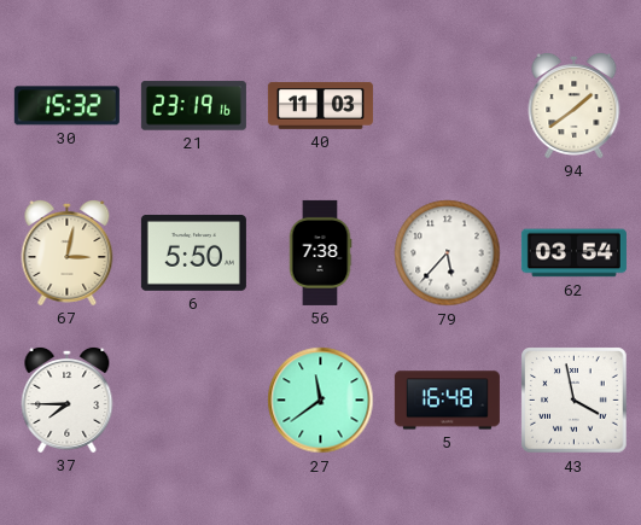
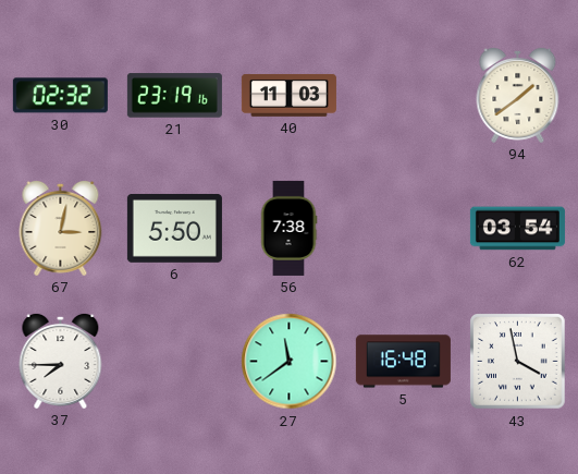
30: 15:32 -> 02:32 (60, 96)
79: 5:37 -> none (448, 253)
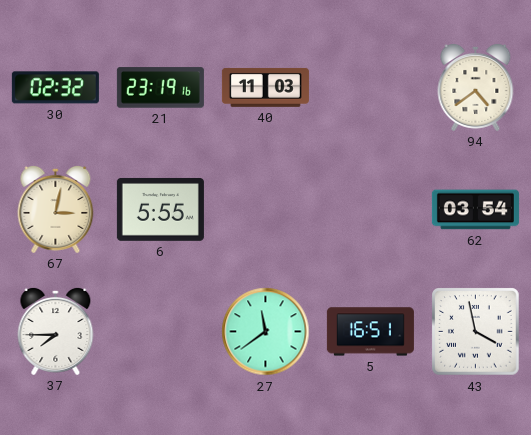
94: 1:39 -> 4:39 (476, 87)
6: 5:50 -> 5:55 (160, 209)
56: 7:38 -> none (288, 228)
5: 16:48 -> 16:51 (370, 332)
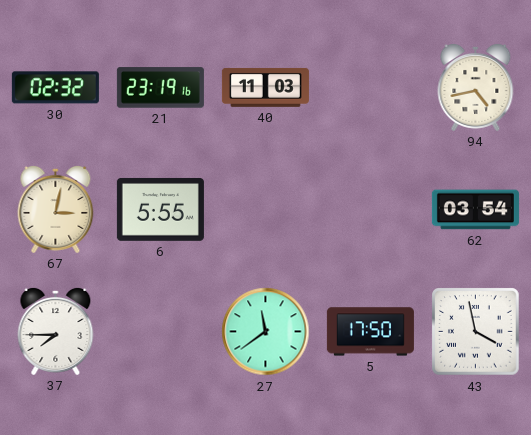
94: 4:39 -> 4:43 (476, 87)
5: 16:51 -> 17:50 (370, 332)
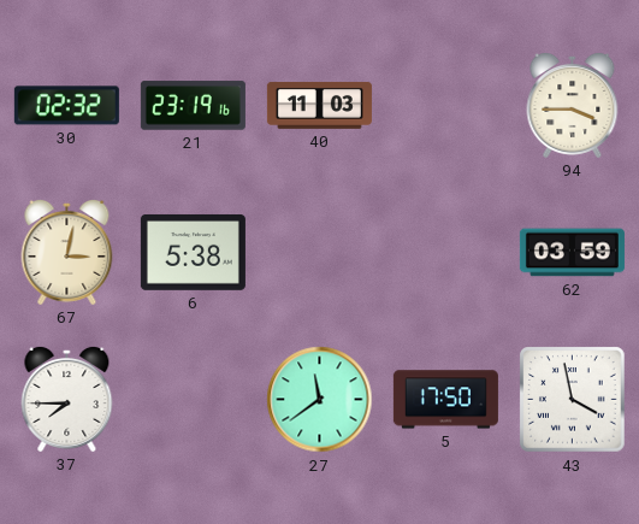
94: 4:43 -> 3:45 (573, 105)
6: 5:55 -> 5:38 (193, 252)
62: 03:54 -> 03:59 (572, 253)
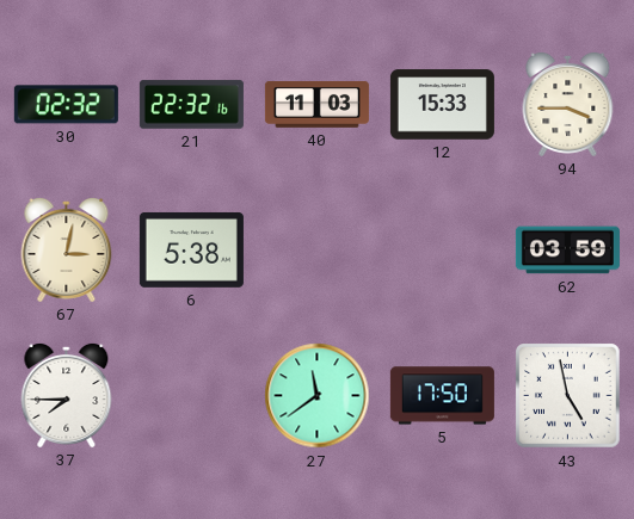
21: 23:19 -> 22:32 (191, 105)
12: none -> 15:33 (442, 105)
43: 3:58 -> 4:58 (568, 396)
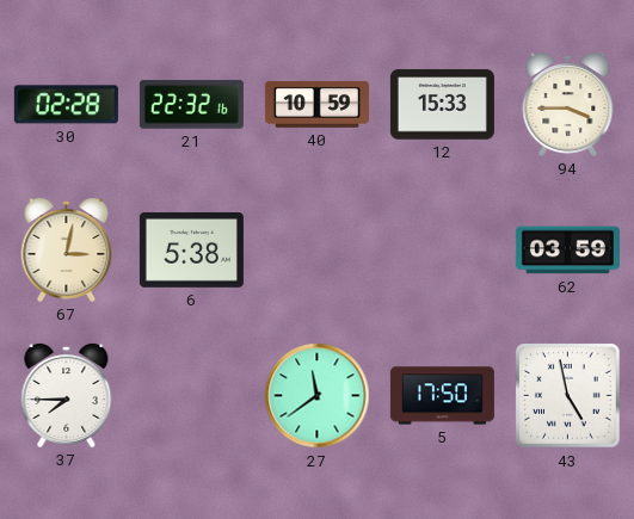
30: 02:32 -> 02:28 (66, 105)
40: 11:03 -> 10:59 (316, 104)
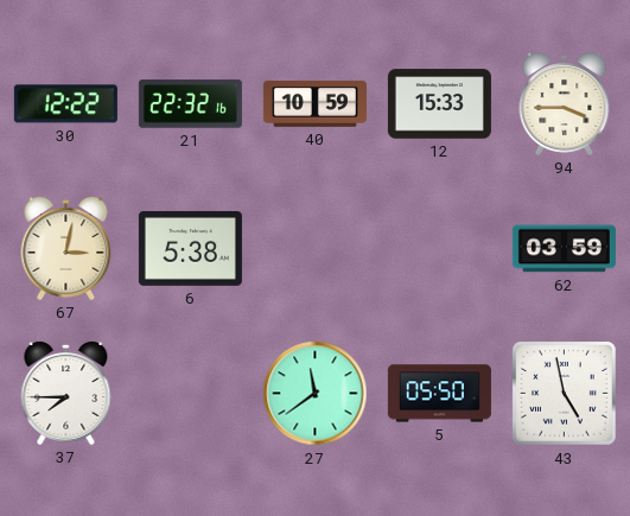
30: 02:28 -> 12:22 (65, 104)
5: 17:50 -> 05:50 (439, 394)
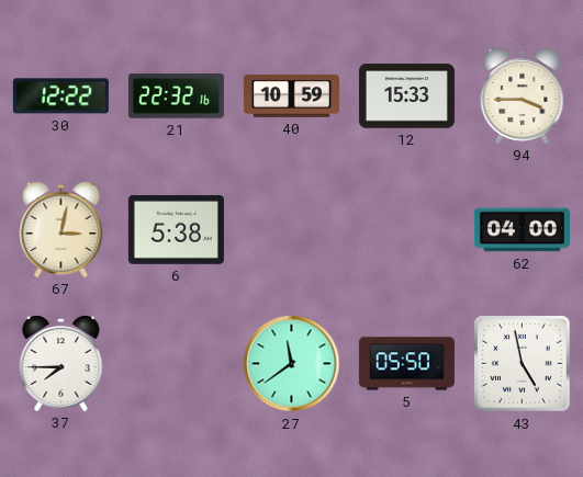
62: 03:59 -> 04:00 (522, 230)
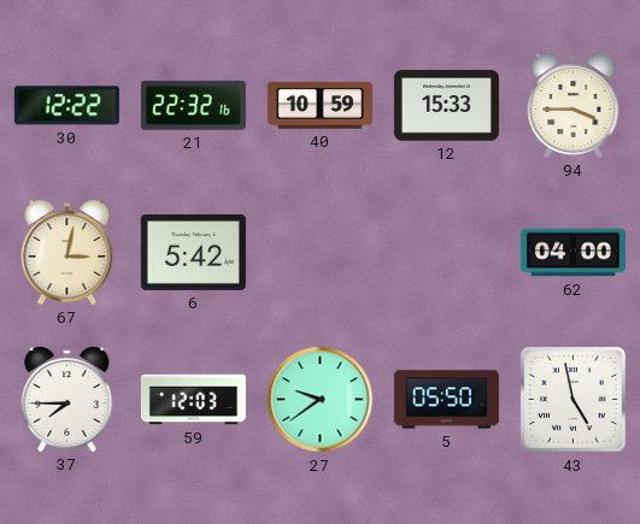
6: 5:38 -> 5:42 (193, 252)
59: none -> 12:03 (193, 400)
27: 11:39 -> 9:39 (321, 400)
